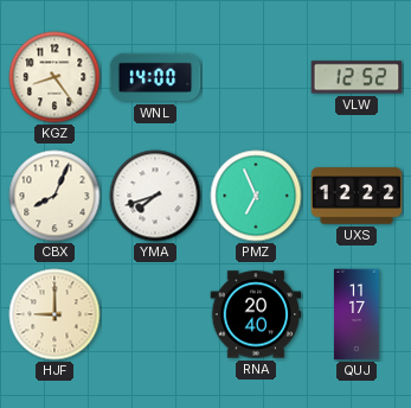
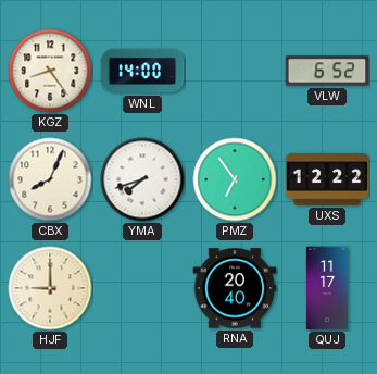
VLW: 12:52 -> 6:52 (327, 71)
PMZ: 6:56 -> 6:54 (235, 179)
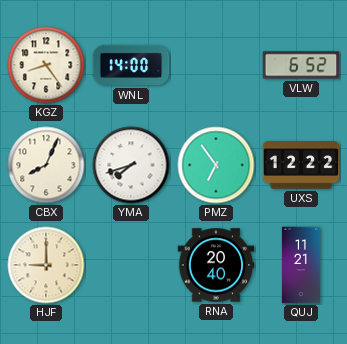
QUJ: 11:17 -> 11:21 (301, 265)
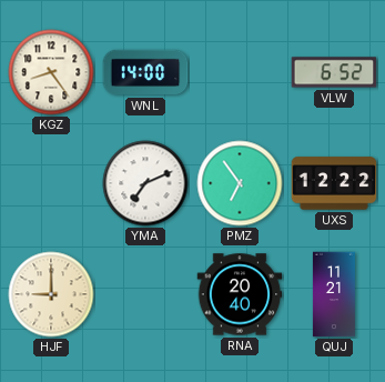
CBX: 8:04 -> none (46, 165)
YMA: 7:42 -> 7:11 (145, 183)
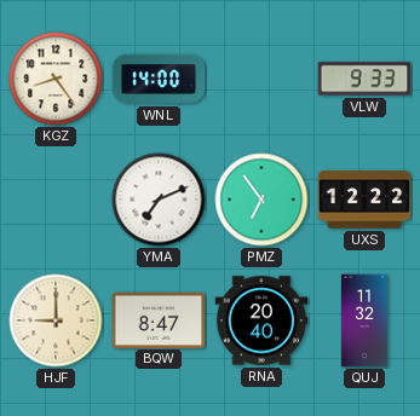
VLW: 6:52 -> 9:33 (364, 79)
BQW: none -> 8:47 (159, 319)
QUJ: 11:21 -> 11:32 (364, 320)
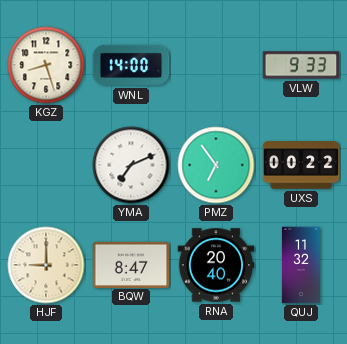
KGZ: 8:24 -> 8:27 (46, 65)
UXS: 12:22 -> 00:22 (301, 165)
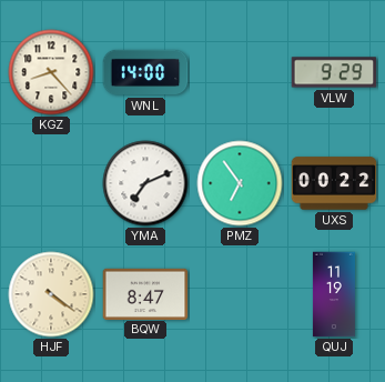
KGZ: 8:27 -> 8:23 (51, 72)
VLW: 9:33 -> 9:29 (334, 72)
HJF: 9:00 -> 4:21 (51, 294)
RNA: 20:40 -> none (216, 265)
QUJ: 11:32 -> 11:19 (334, 294)
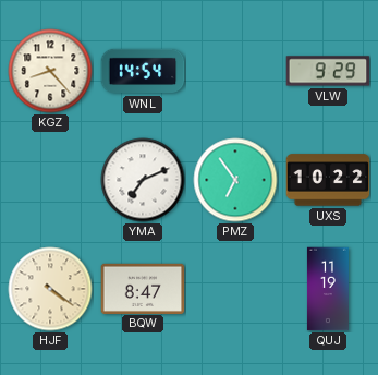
WNL: 14:00 -> 14:54 (143, 71)
UXS: 00:22 -> 10:22 (328, 180)
